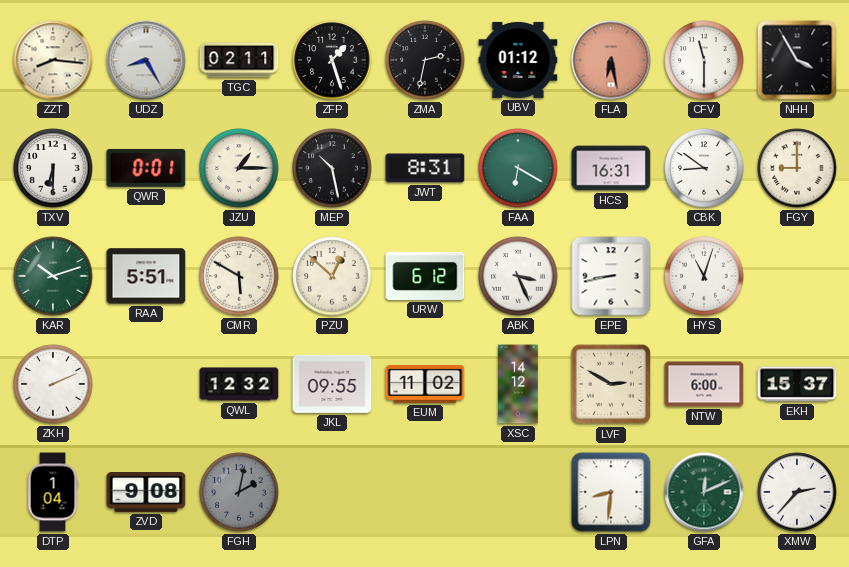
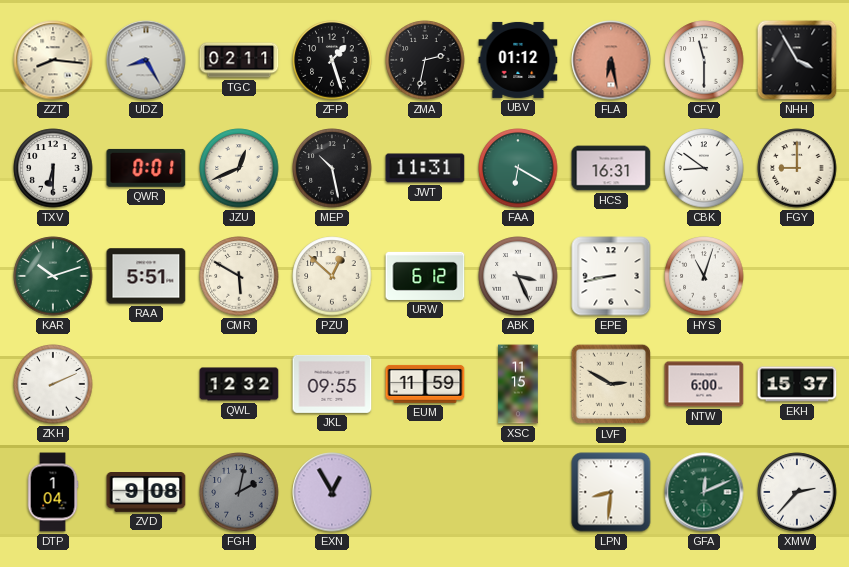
JZU: 1:15 -> 12:41 (239, 168)
JWT: 8:31 -> 11:31 (425, 168)
EUM: 11:02 -> 11:59 (425, 384)
XSC: 14:12 -> 11:15 (518, 384)
EXN: none -> 12:55 (332, 492)
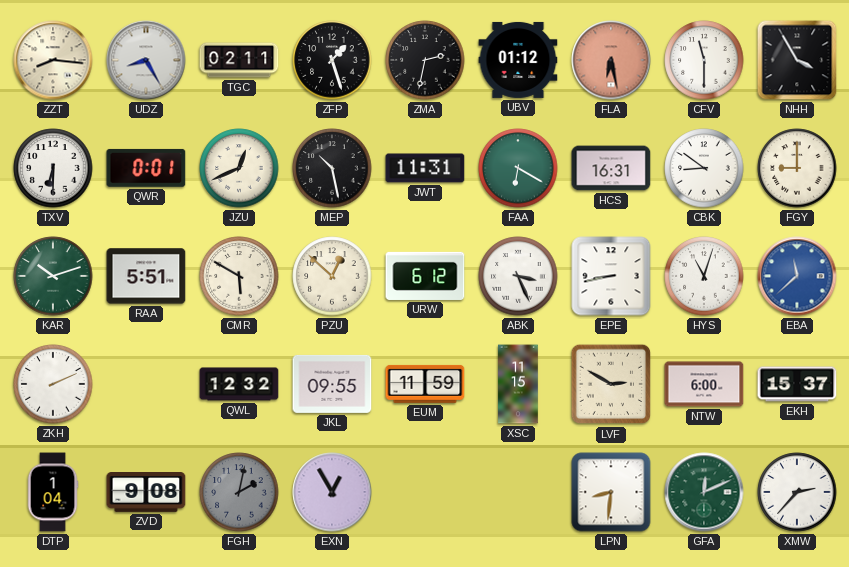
EBA: none -> 11:38 (797, 276)
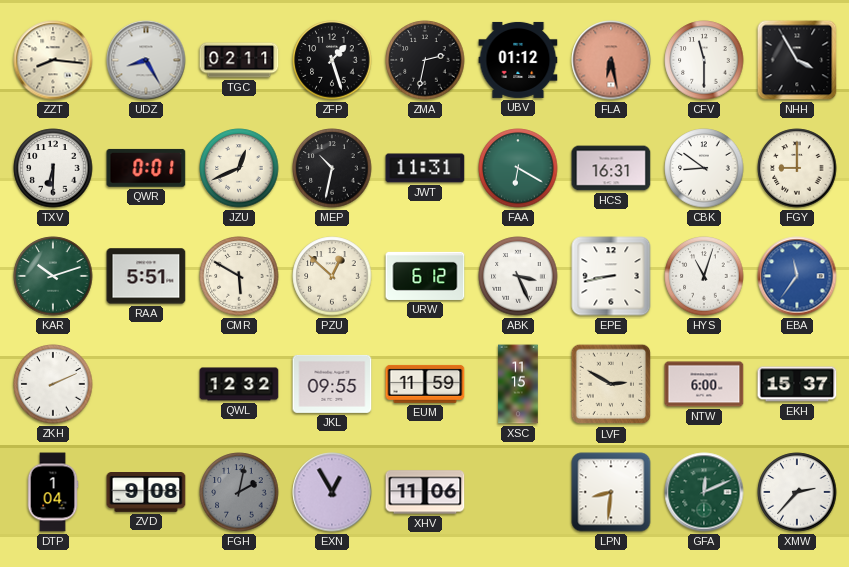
MEP: 10:28 -> 10:32 (332, 168)
EBA: 11:38 -> 11:36 (797, 276)
XHV: none -> 11:06 (425, 492)
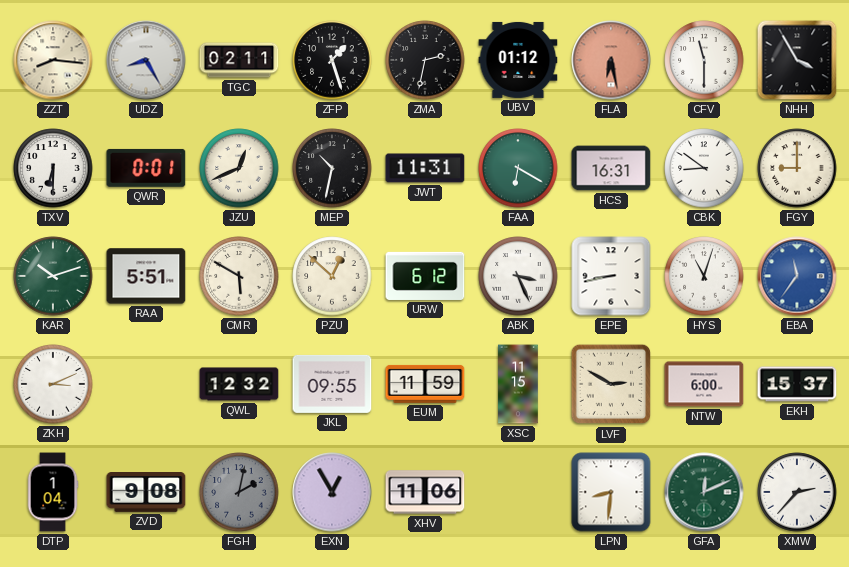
ZKH: 2:11 -> 3:11 (53, 384)
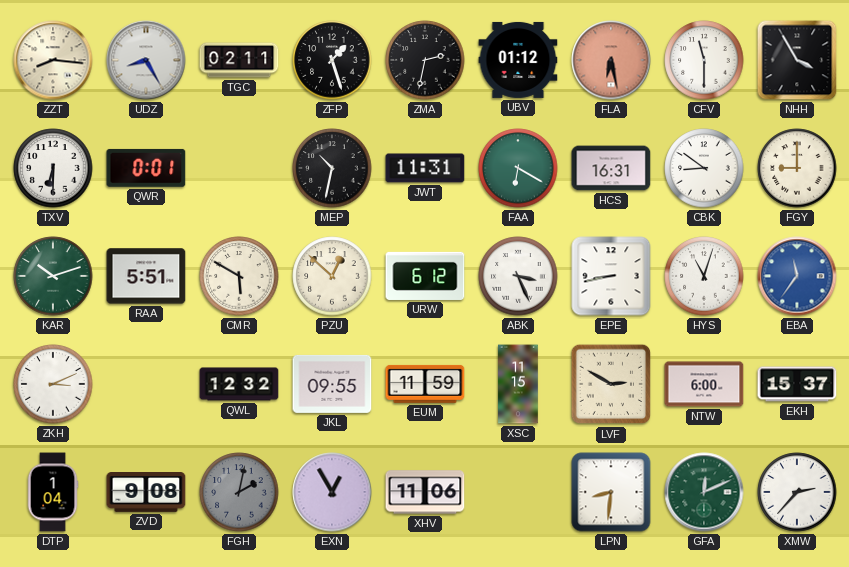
JZU: 12:41 -> none (239, 168)
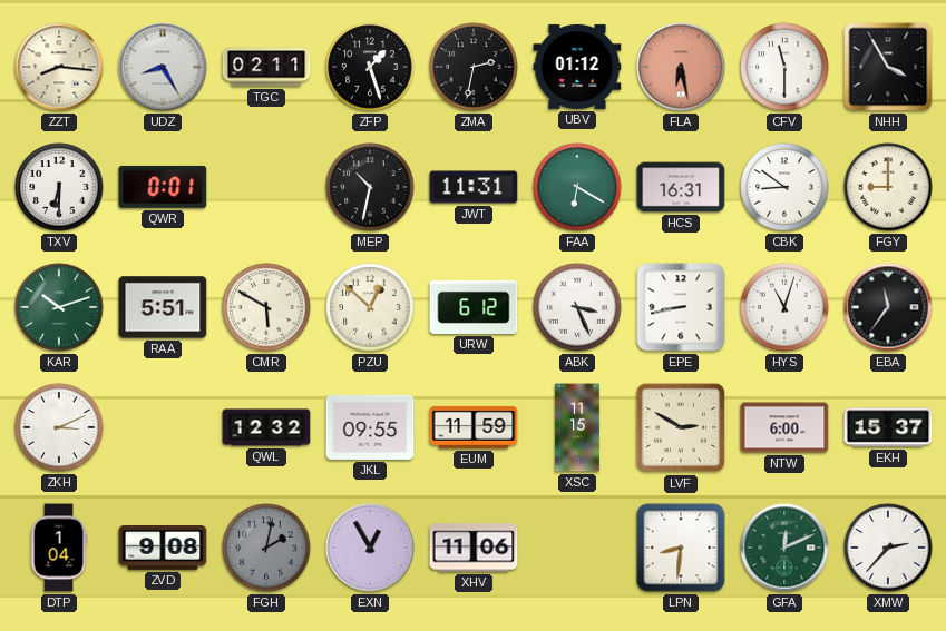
EBA dial: blue -> black (888, 307)
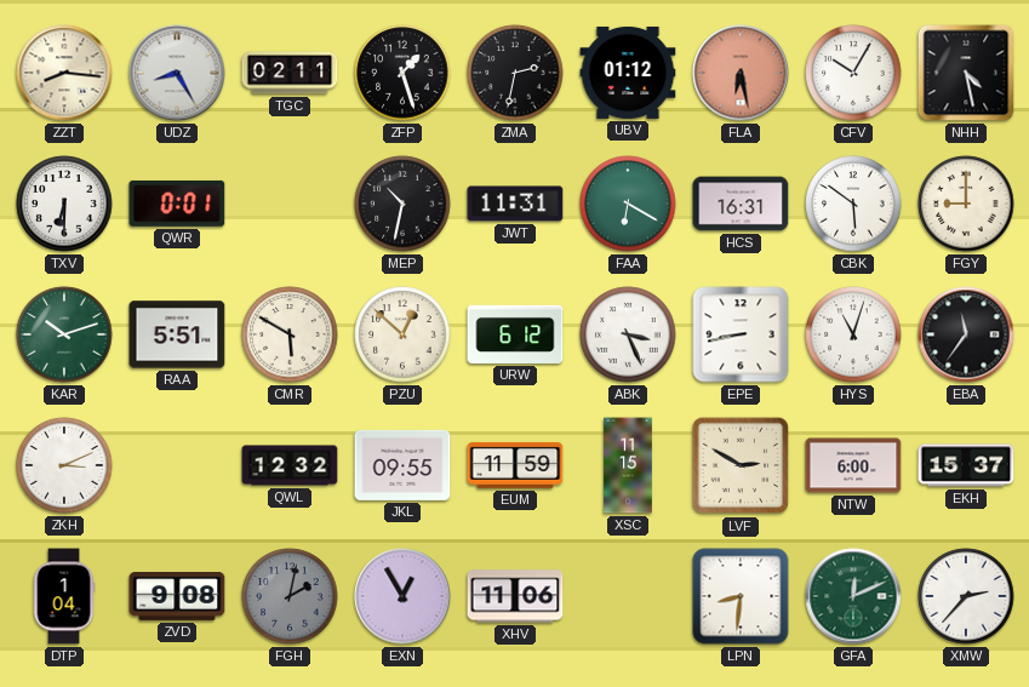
CFV: 11:30 -> 10:05 (853, 73)
NHH: 3:55 -> 4:28 (966, 73)
CBK: 8:51 -> 5:51 (853, 204)
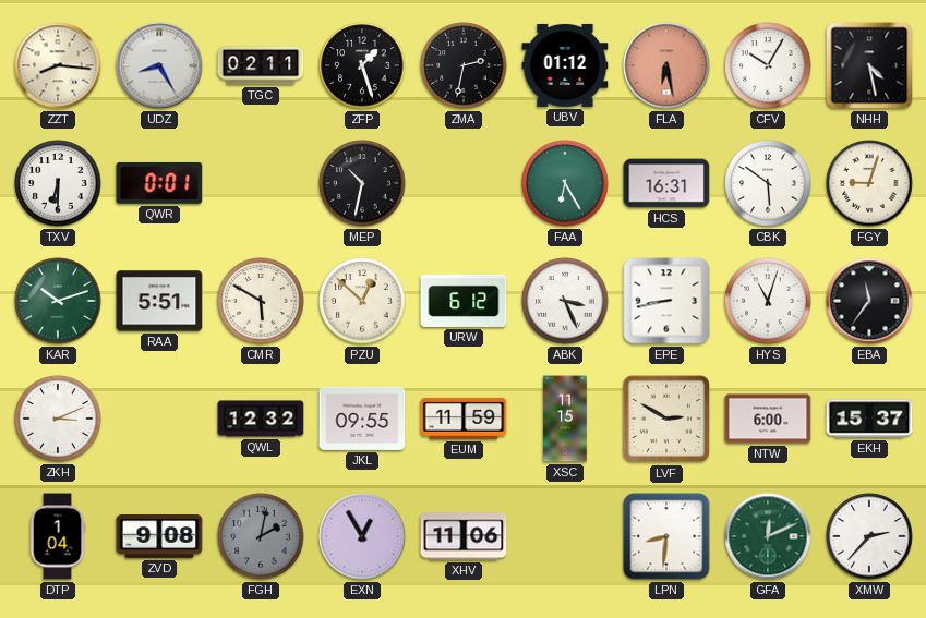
JWT: 11:31 -> none (515, 204)
FAA: 6:20 -> 6:25 (565, 183)
FGY: 9:00 -> 9:03 (869, 183)
